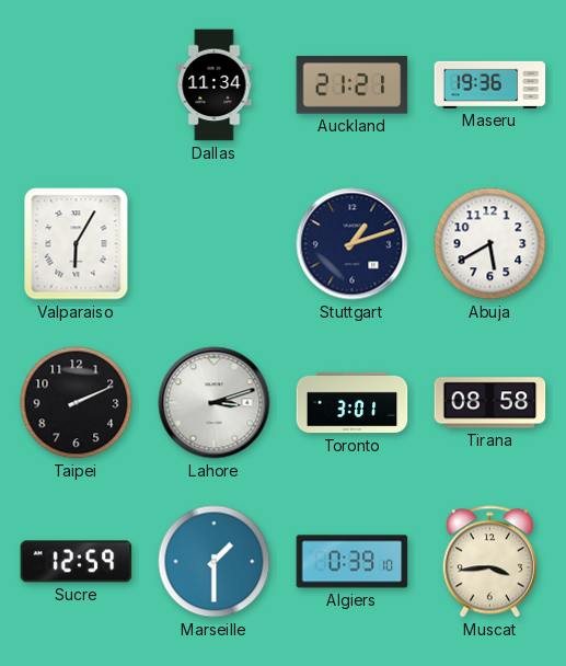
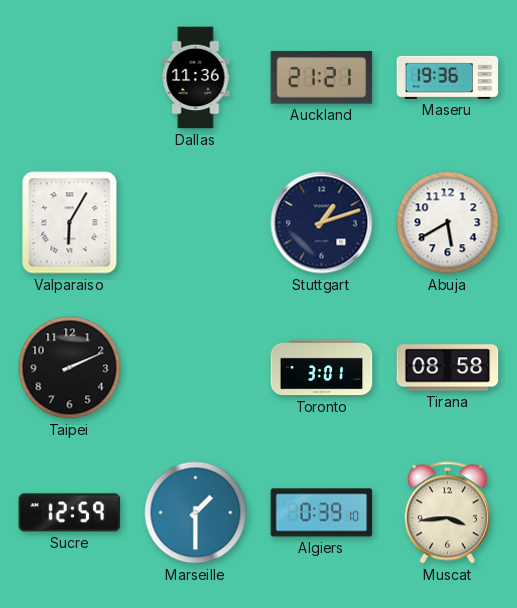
Dallas: 11:34 -> 11:36 (196, 78)
Lahore: 3:12 -> none (215, 403)
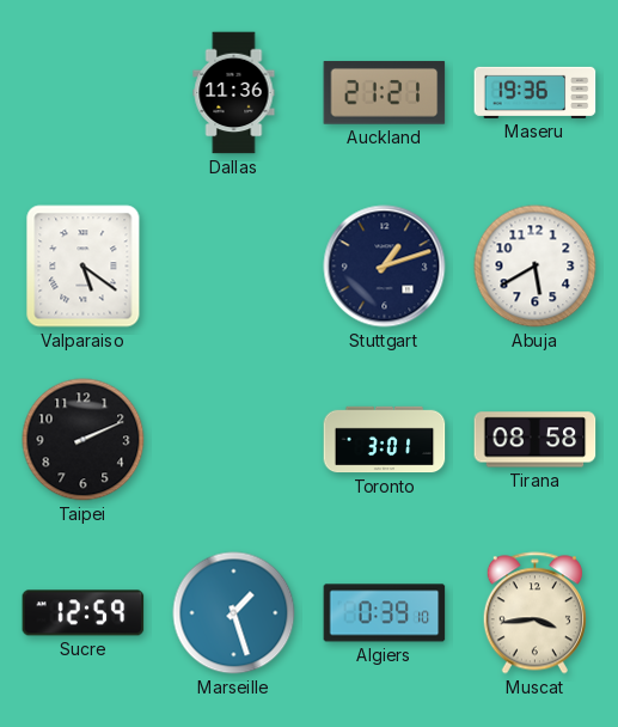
Valparaiso: 6:05 -> 5:21 (84, 267)
Marseille: 1:30 -> 1:27 (234, 613)
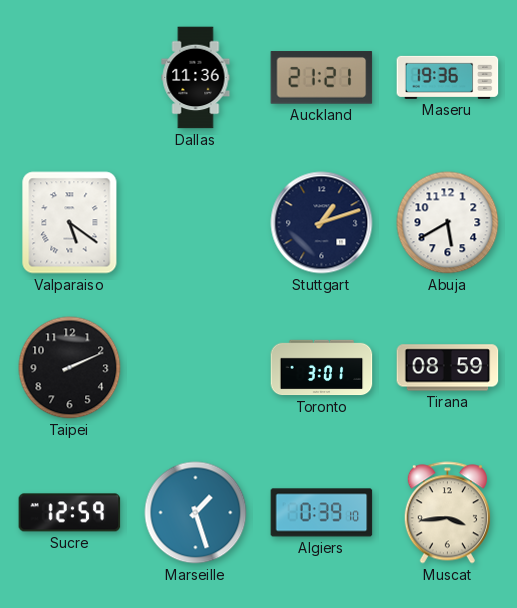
Tirana: 08:58 -> 08:59 (448, 368)
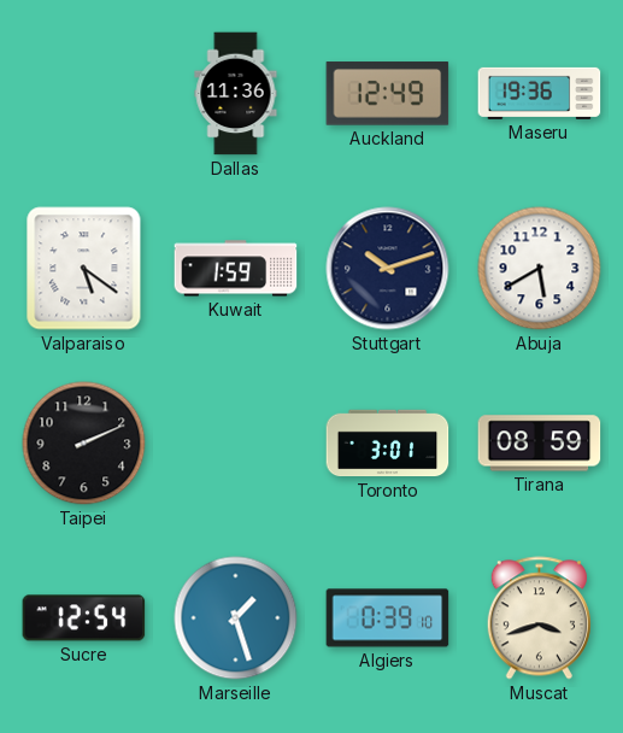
Auckland: 21:21 -> 12:49 (388, 94)
Kuwait: none -> 1:59 (236, 269)
Stuttgart: 1:12 -> 10:12 (388, 269)
Sucre: 12:59 -> 12:54 (84, 618)
Muscat: 3:44 -> 3:42 (539, 618)
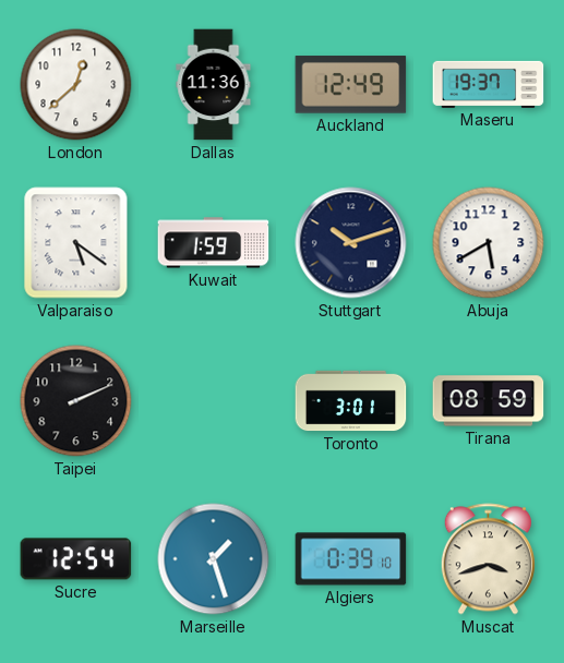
London: none -> 12:38 (76, 85)
Maseru: 19:36 -> 19:37 (489, 84)
